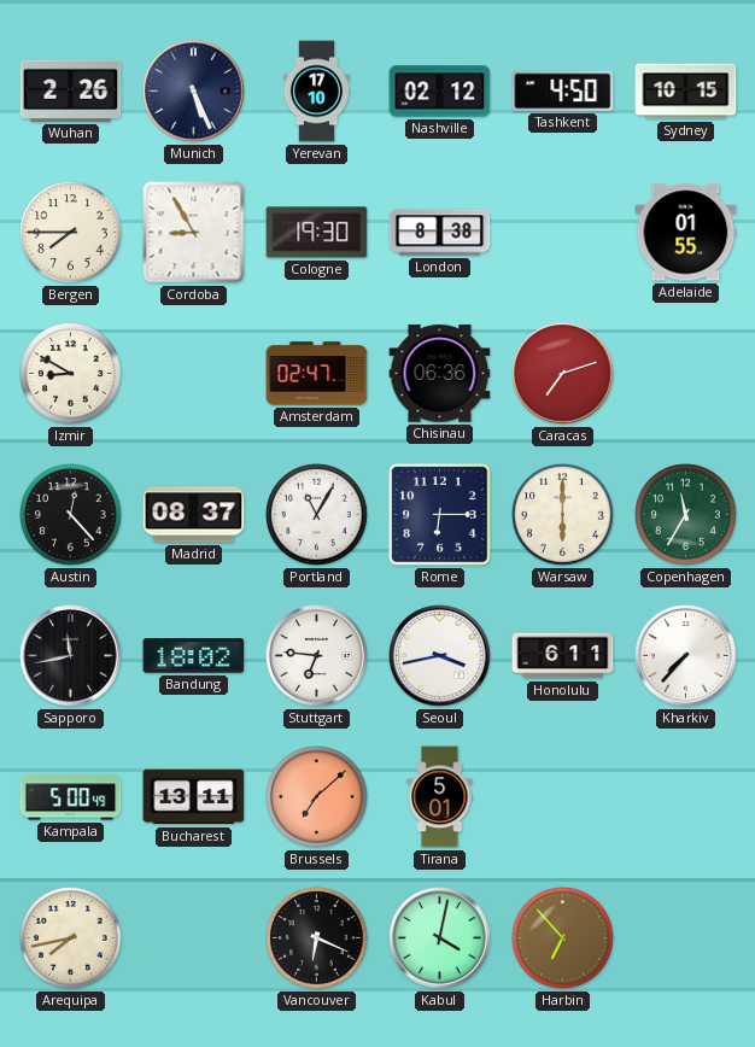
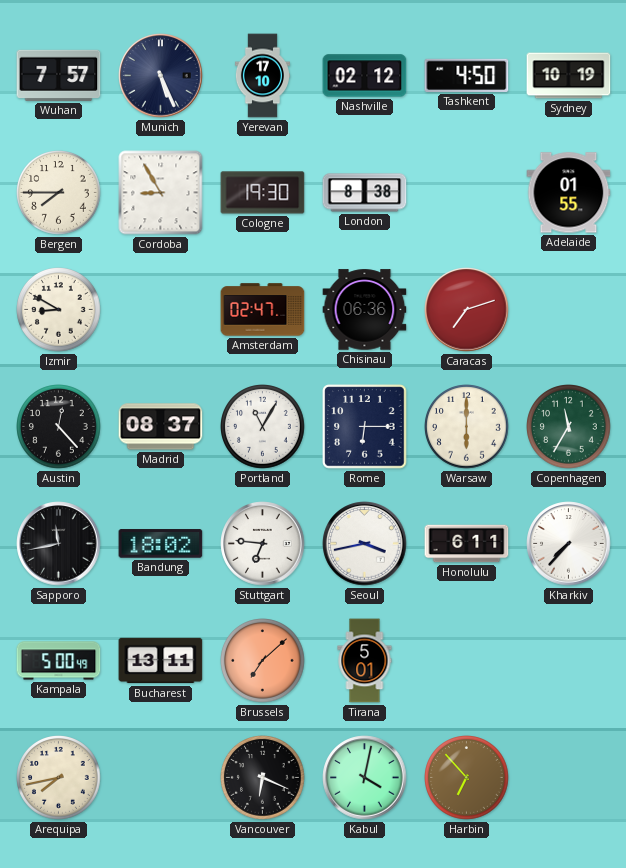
Wuhan: 2:26 -> 7:57 (59, 75)
Sydney: 10:15 -> 10:19 (569, 76)
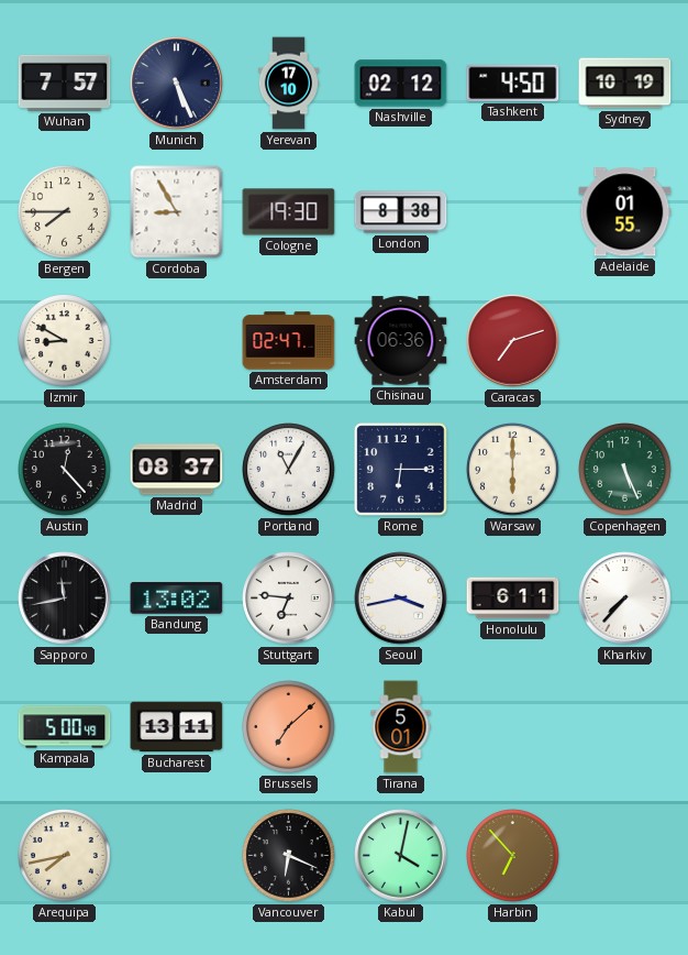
Copenhagen: 11:35 -> 5:26 (625, 470)
Bandung: 18:02 -> 13:02 (177, 599)
